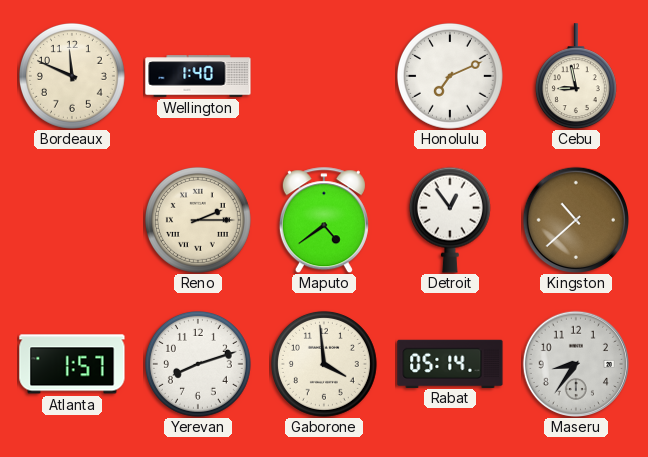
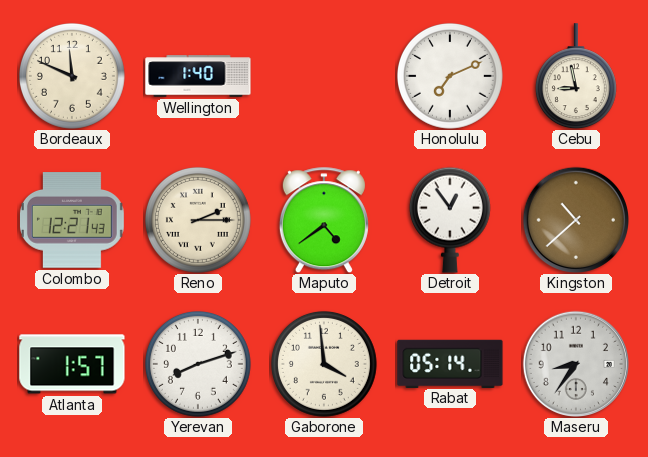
Colombo: none -> 12:21 (72, 220)
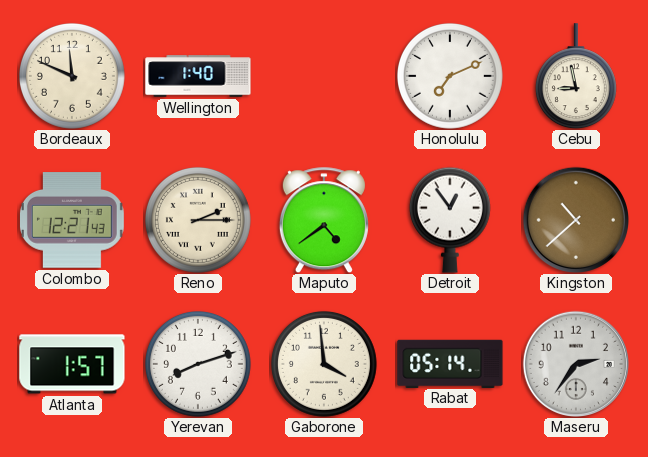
Maseru: 8:36 -> 2:36 (575, 363)
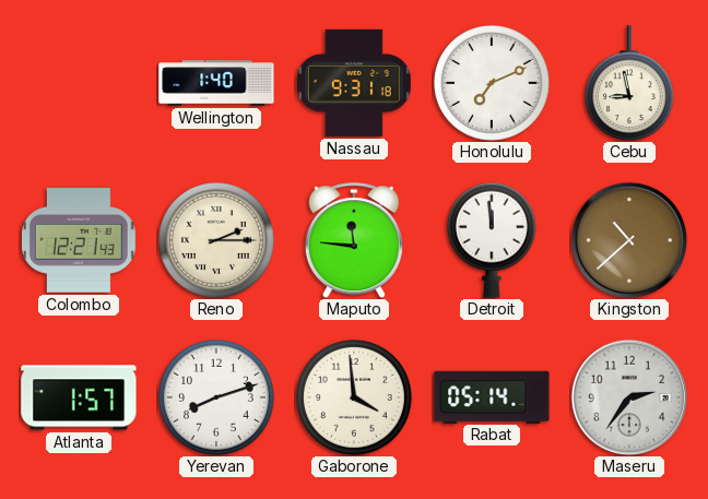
Bordeaux: 11:49 -> none (72, 76)
Nassau: none -> 9:31 (354, 83)
Maputo: 4:39 -> 11:46 (354, 240)
Detroit: 12:54 -> 11:59 (492, 240)
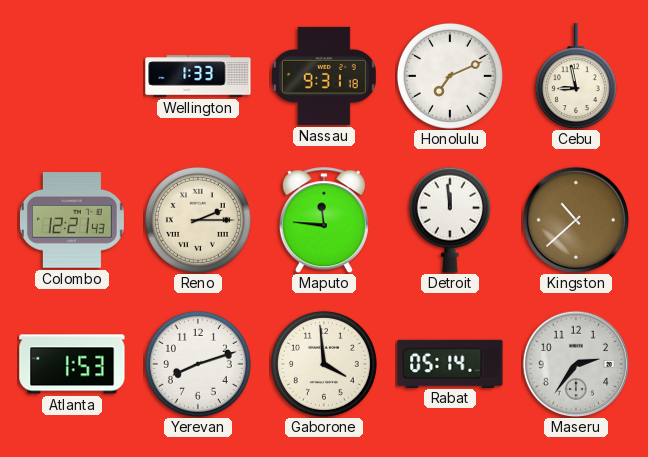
Wellington: 1:40 -> 1:33 (198, 76)
Atlanta: 1:57 -> 1:53 (72, 364)
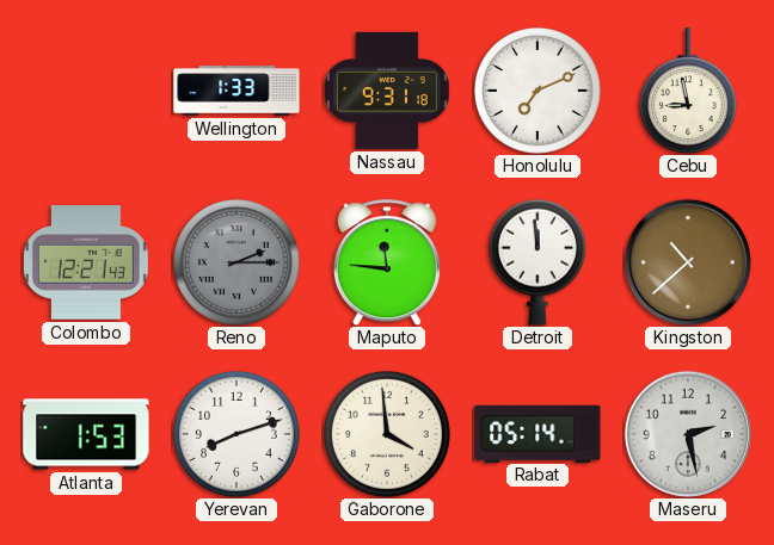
Reno dial: cream -> grey (236, 262)
Maseru: 2:36 -> 2:28 (687, 433)
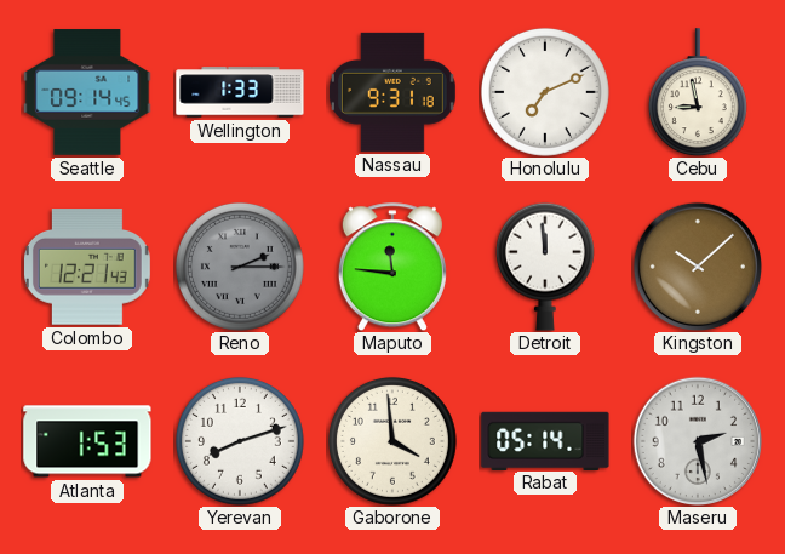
Seattle: none -> 09:14 (87, 92)
Kingston: 10:38 -> 10:08 (697, 265)
